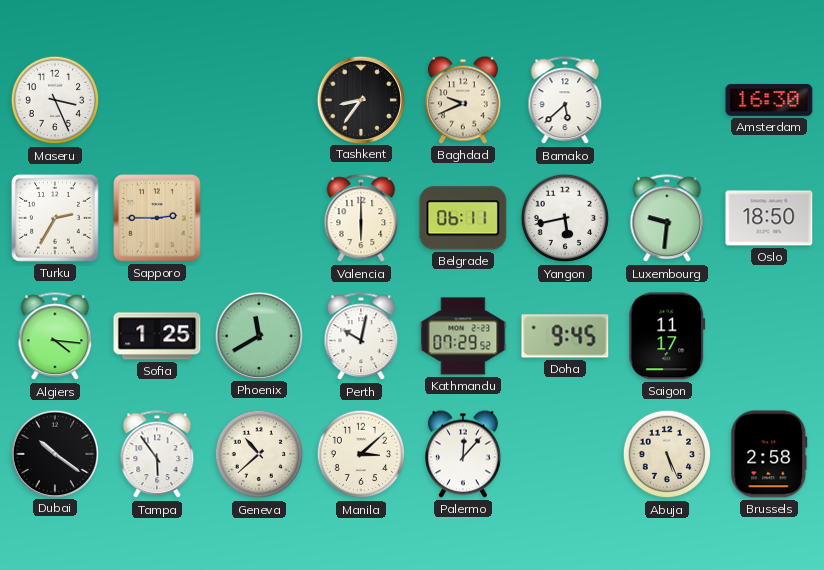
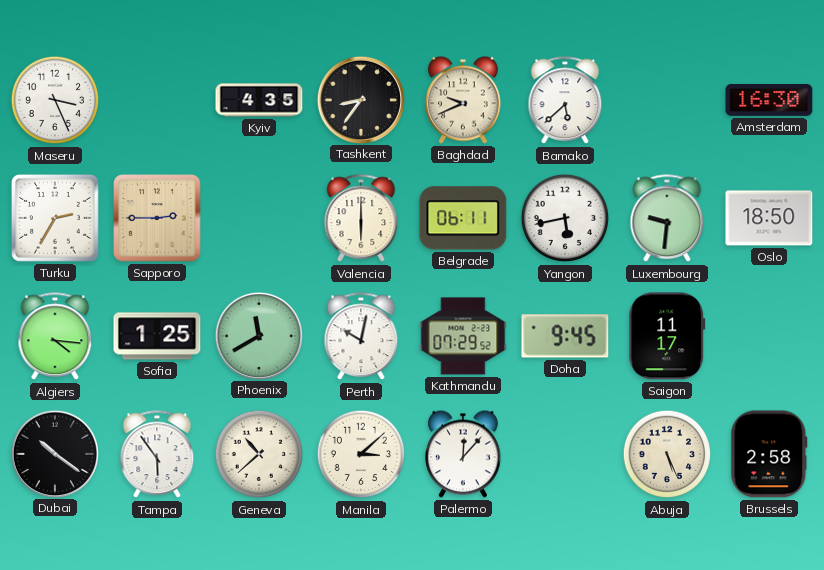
Kyiv: none -> 4:35 (259, 100)
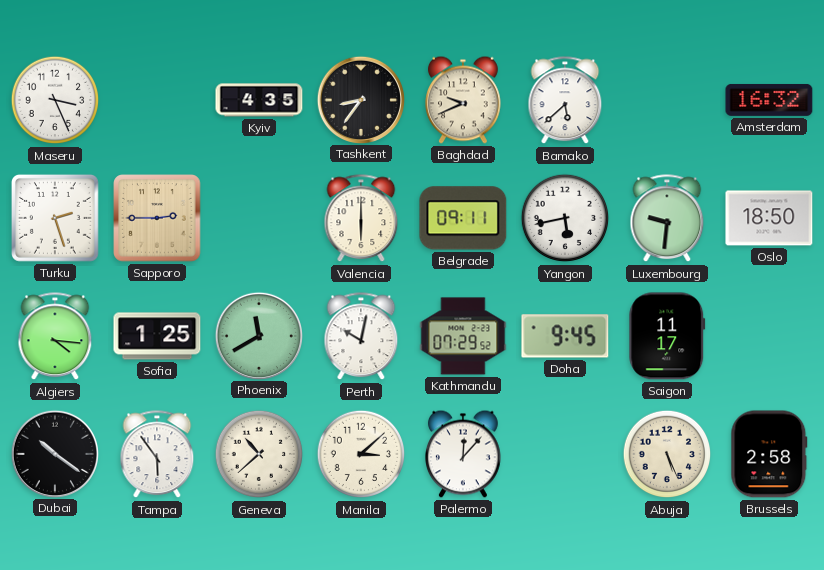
Amsterdam: 16:30 -> 16:32 (769, 100)
Turku: 2:35 -> 2:27 (55, 218)
Belgrade: 06:11 -> 09:11 (463, 218)
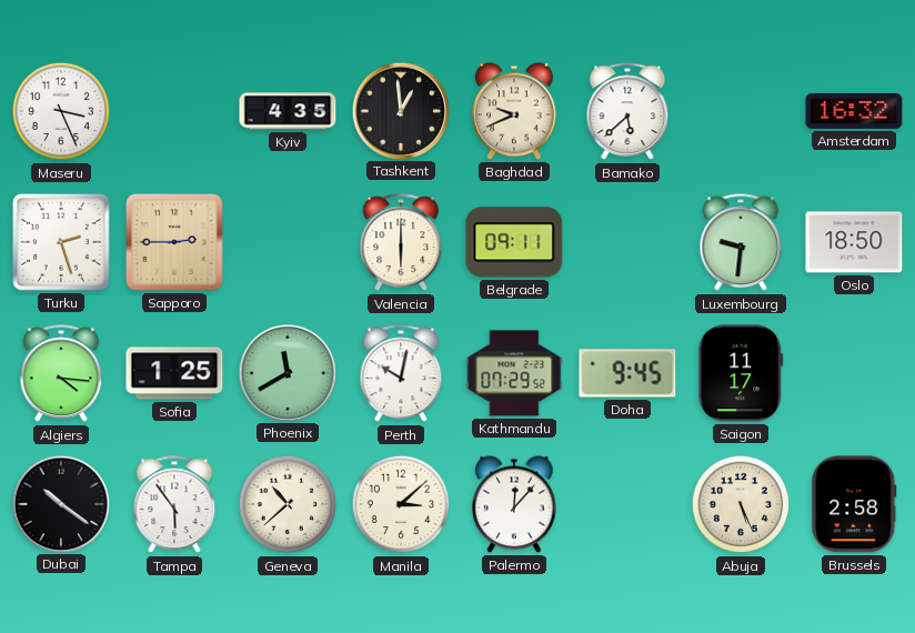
Tashkent: 8:36 -> 12:59 (400, 110)
Yangon: 5:43 -> none (565, 218)
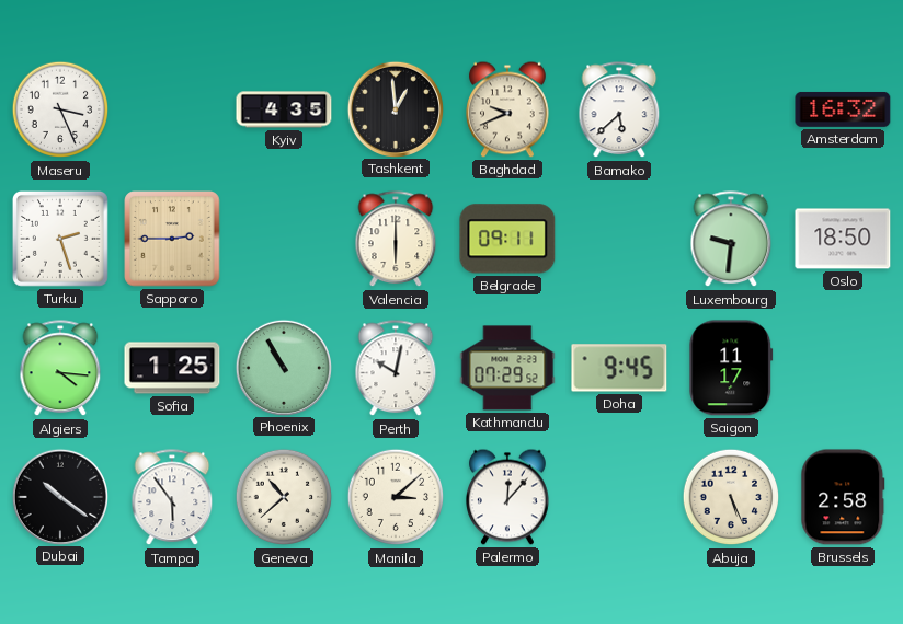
Phoenix: 11:40 -> 10:55 (283, 367)
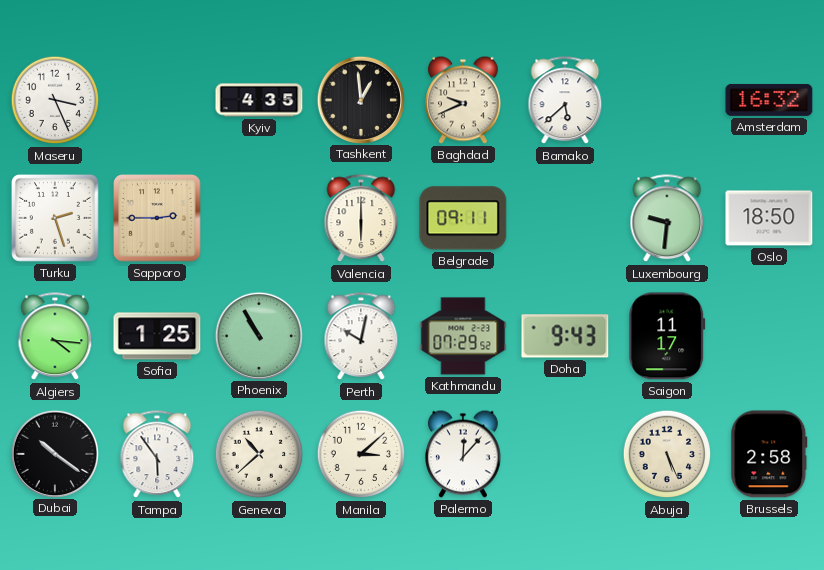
Doha: 9:45 -> 9:43 (565, 336)
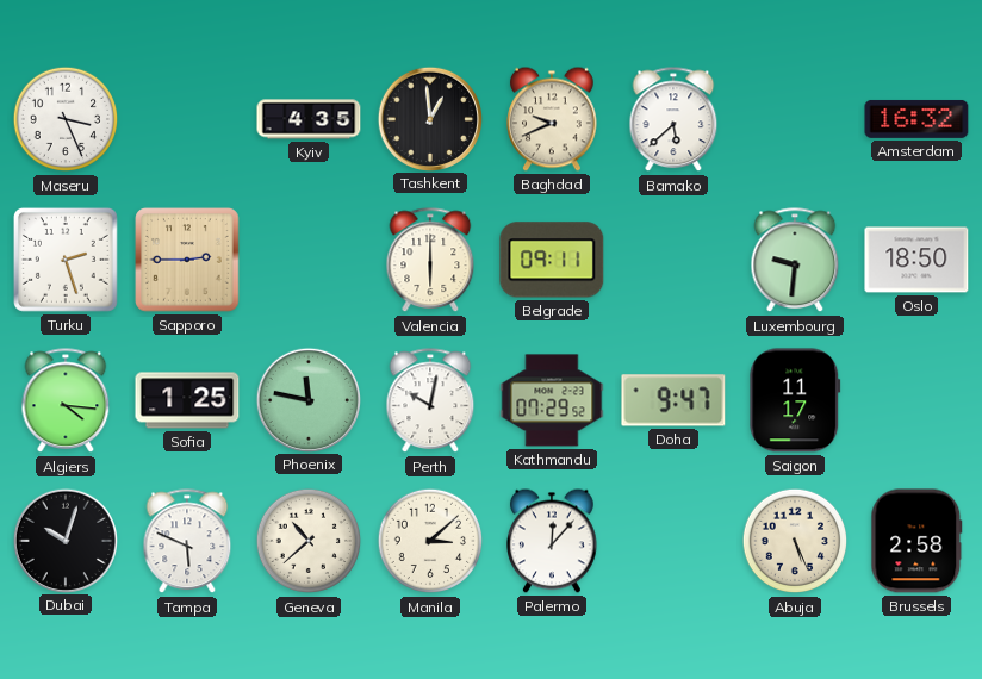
Phoenix: 10:55 -> 11:47 (307, 399)
Doha: 9:43 -> 9:47 (673, 400)
Dubai: 10:21 -> 10:03 (64, 540)
Tampa: 5:54 -> 5:49 (187, 542)
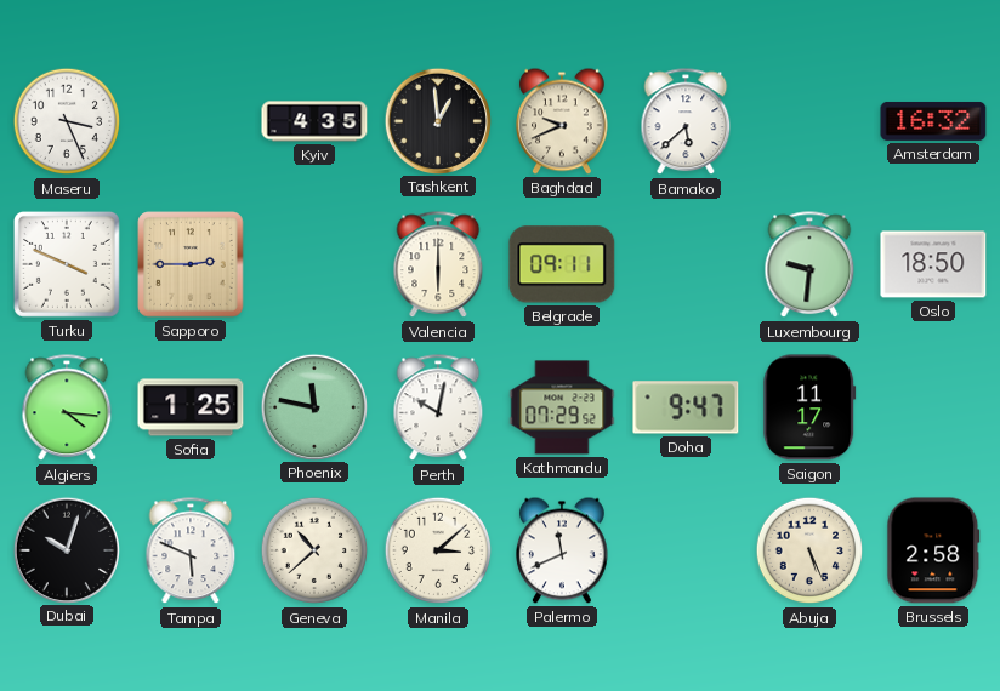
Turku: 2:27 -> 3:49 (67, 264)
Palermo: 12:07 -> 11:41 (563, 550)
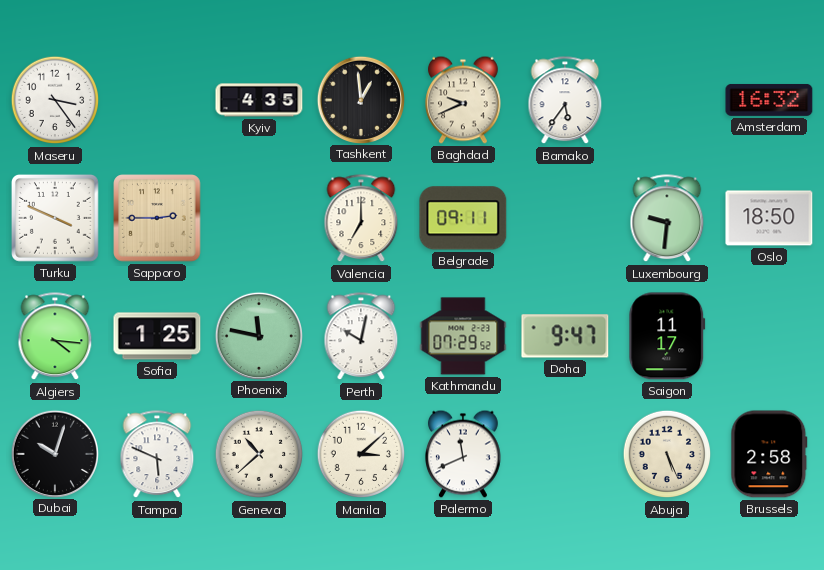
Maseru: 3:26 -> 3:24 (55, 100)
Bamako: 5:38 -> 5:36 (565, 101)
Valencia: 6:00 -> 7:00 (361, 219)
